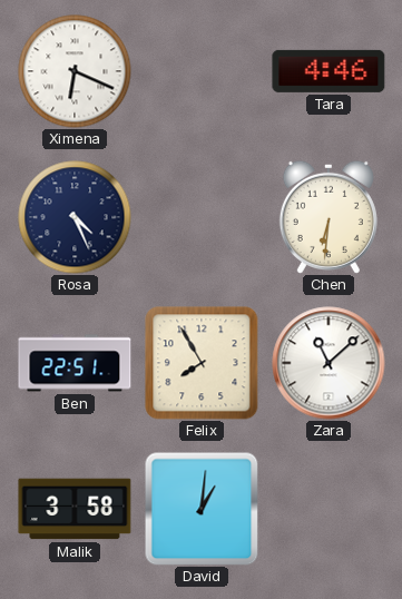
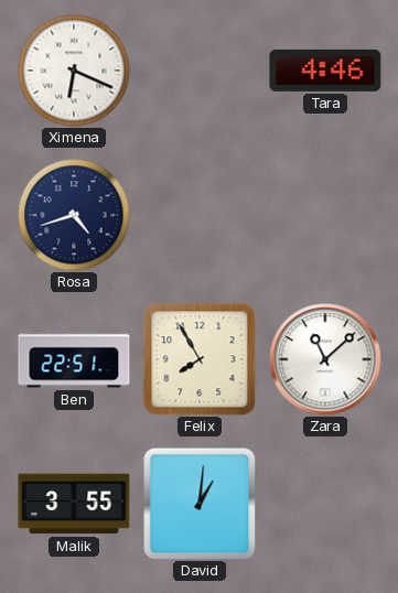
Rosa: 4:26 -> 4:42 (74, 215)
Chen: 6:31 -> none (329, 217)
Malik: 3:58 -> 3:55 (74, 504)
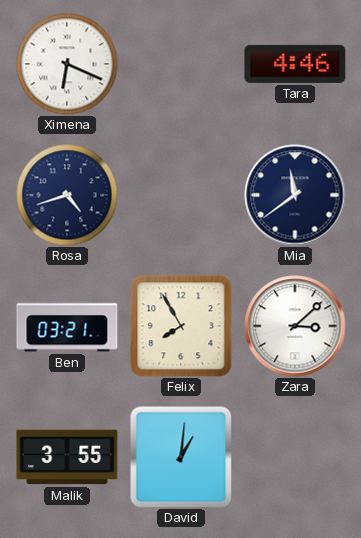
Mia: none -> 11:39 (295, 195)
Ben: 22:51 -> 03:21 (67, 326)
Zara: 11:08 -> 3:08 (295, 326)
